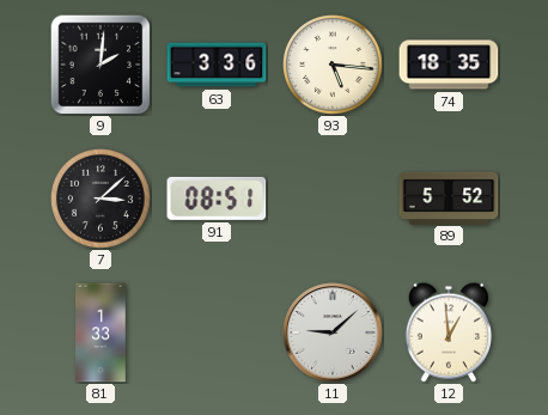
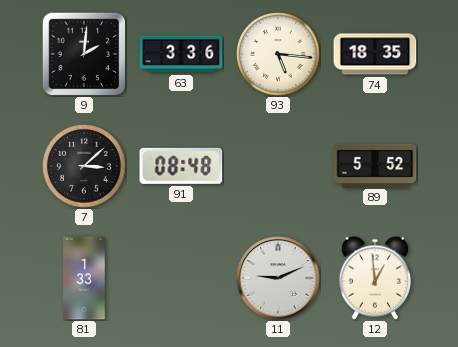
91: 08:51 -> 08:48 (181, 166)
11: 9:08 -> 9:11 (278, 278)
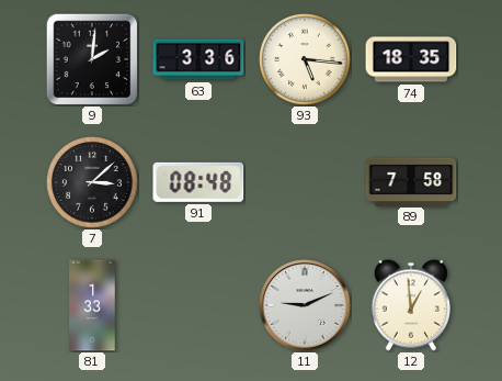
89: 5:52 -> 7:58 (411, 181)
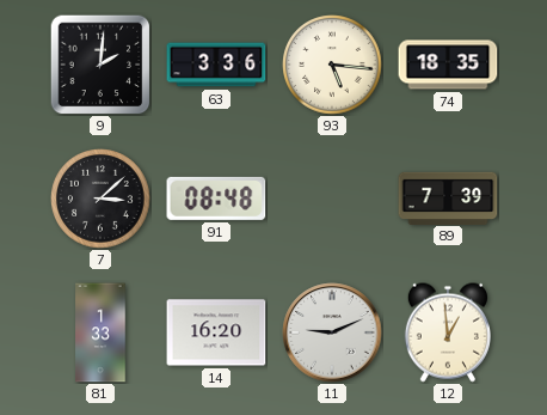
89: 7:58 -> 7:39 (448, 197)
14: none -> 16:20 (216, 332)
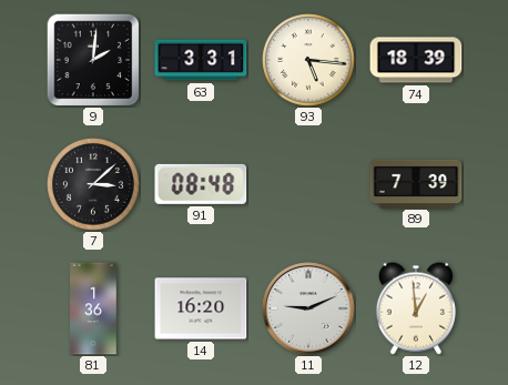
63: 3:36 -> 3:31 (201, 60)
74: 18:35 -> 18:39 (416, 60)
81: 1:33 -> 1:36 (93, 308)
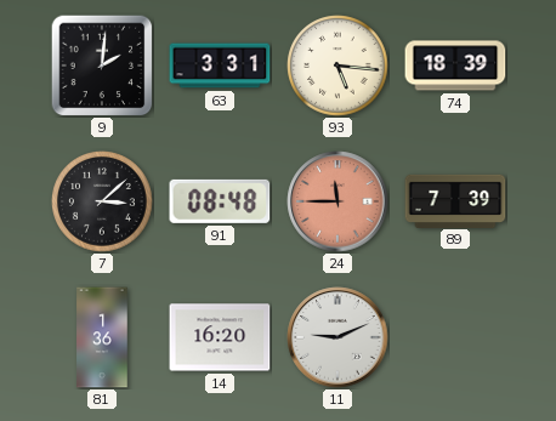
24: none -> 11:45 (337, 201)
12: 12:59 -> none (416, 308)
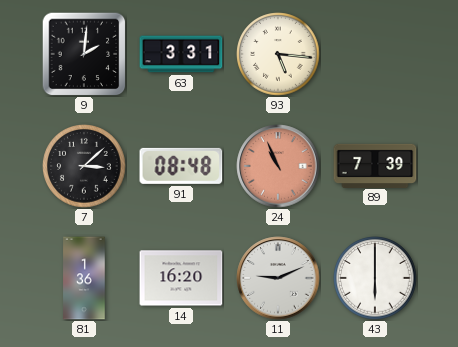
74: 18:39 -> none (455, 66)
24: 11:45 -> 10:56 (278, 166)
43: none -> 6:00 (375, 278)
